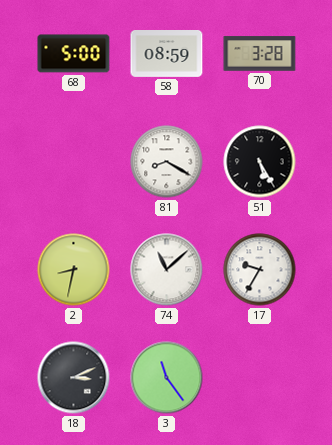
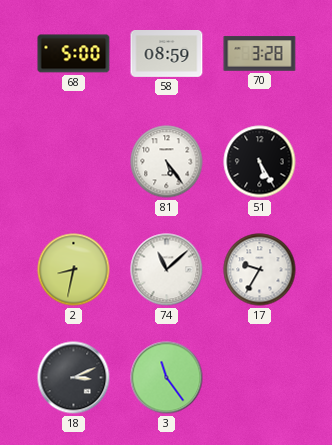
81: 8:20 -> 5:24 (167, 162)
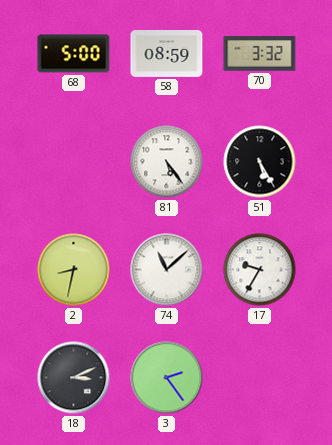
70: 3:28 -> 3:32 (260, 54)
3: 11:24 -> 2:24 (167, 378)
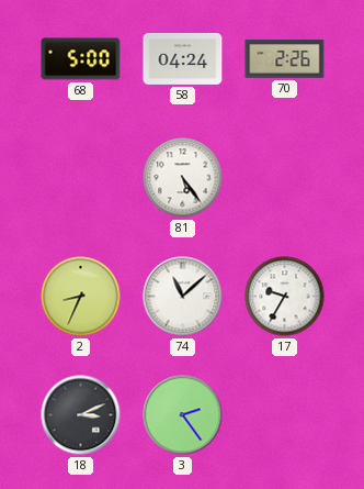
58: 08:59 -> 04:24 (183, 59)
70: 3:32 -> 2:26 (285, 59)
51: 5:25 -> none (260, 162)
2: 8:32 -> 8:34 (81, 297)
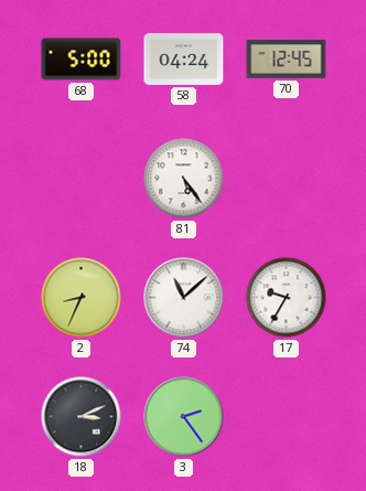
70: 2:26 -> 12:45 (287, 60)
